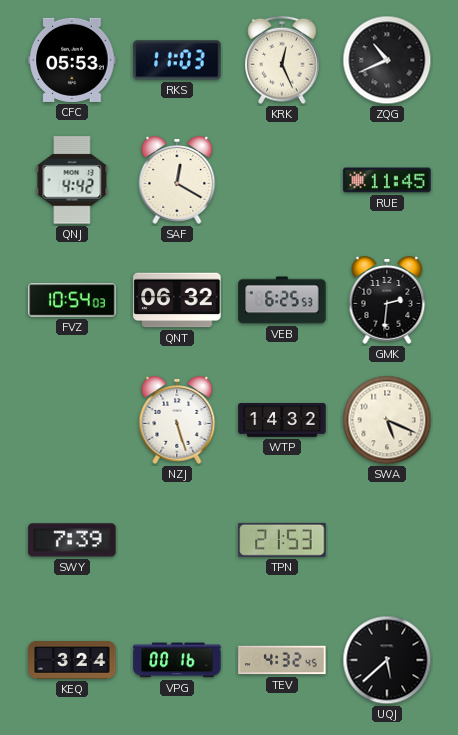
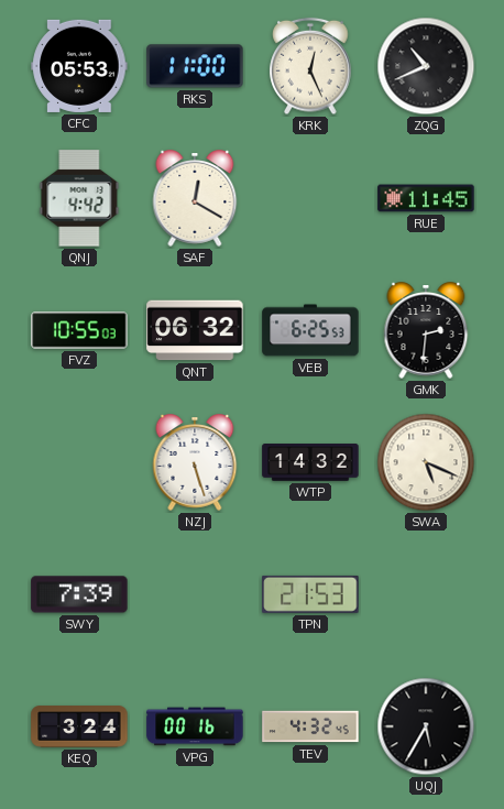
RKS: 11:03 -> 11:00 (195, 66)
FVZ: 10:54 -> 10:55 (79, 330)
UQJ: 5:38 -> 5:35 (426, 726)
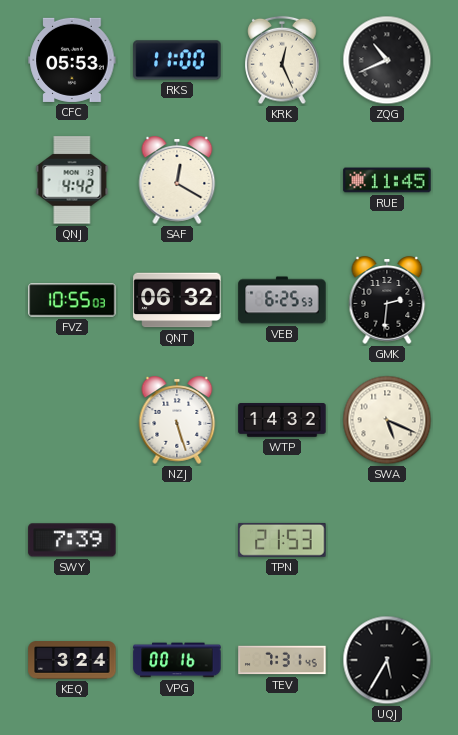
TEV: 4:32 -> 7:31 (282, 660)
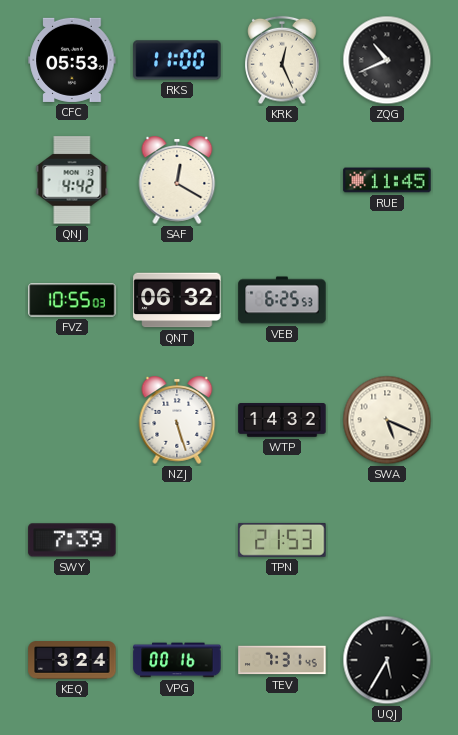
GMK: 2:31 -> none (387, 300)
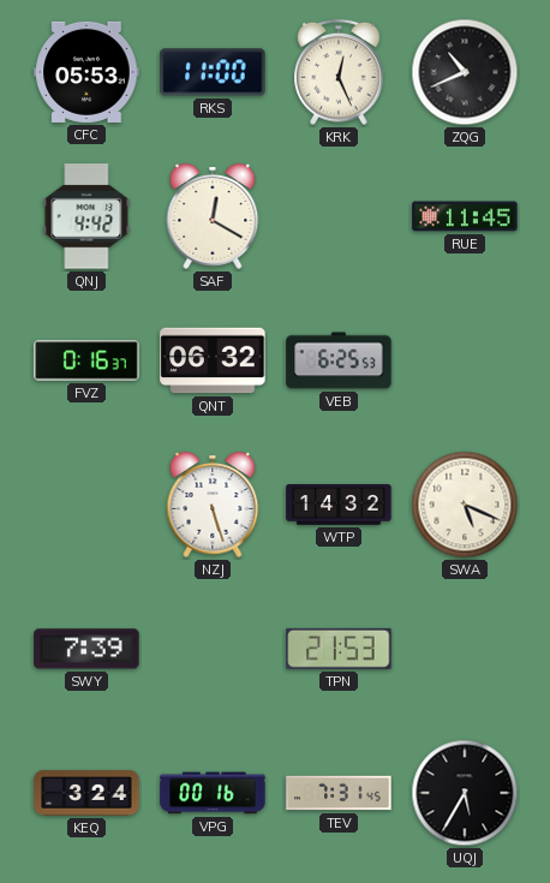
FVZ: 10:55 -> 0:16 (86, 360)
